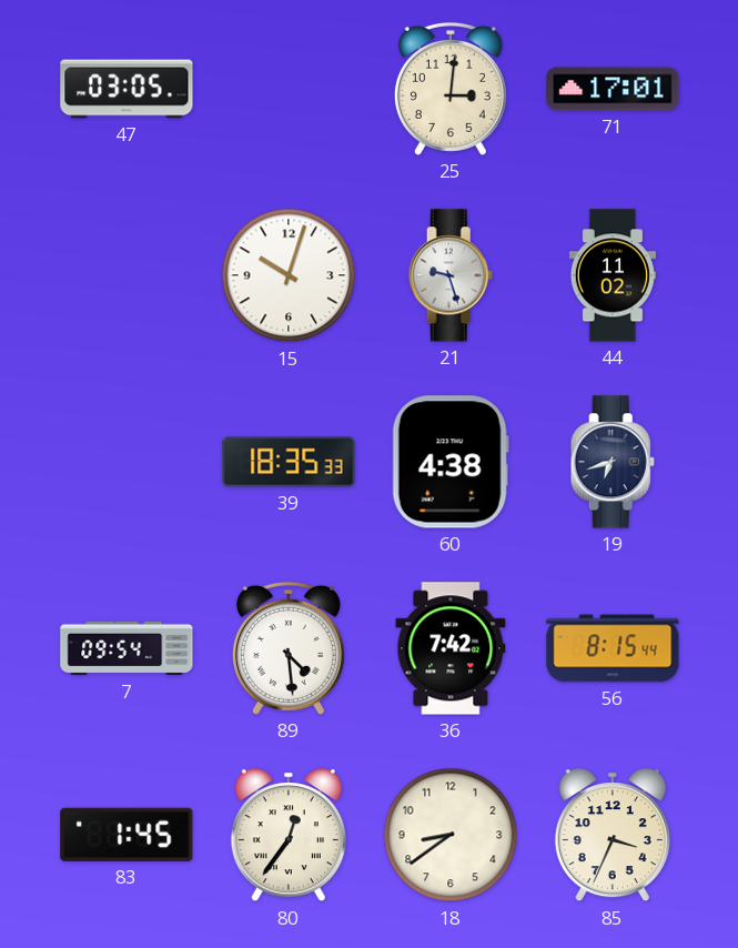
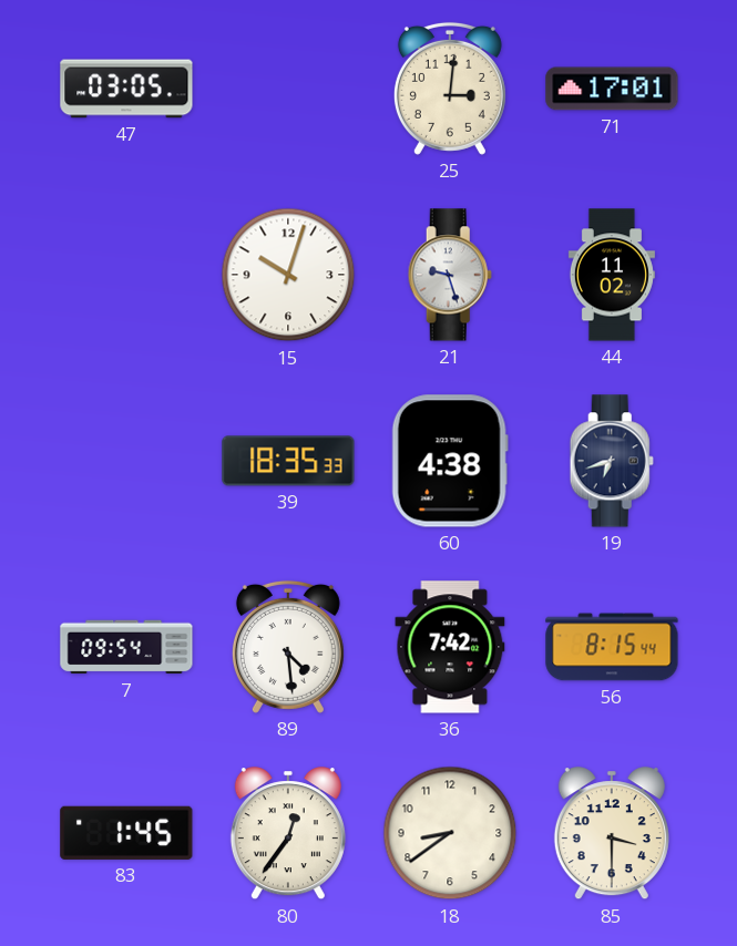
85: 3:34 -> 3:30 (612, 834)
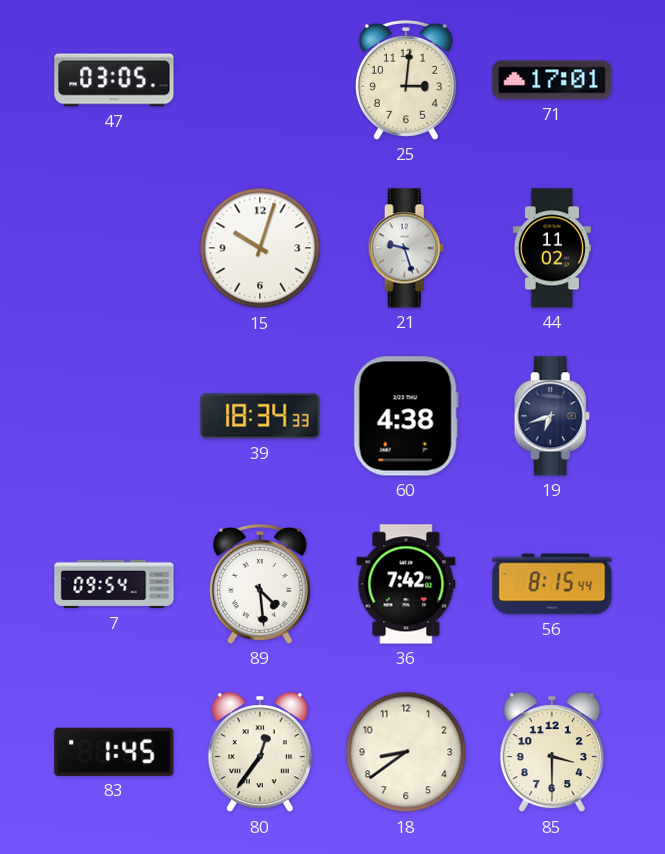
39: 18:35 -> 18:34 (260, 416)
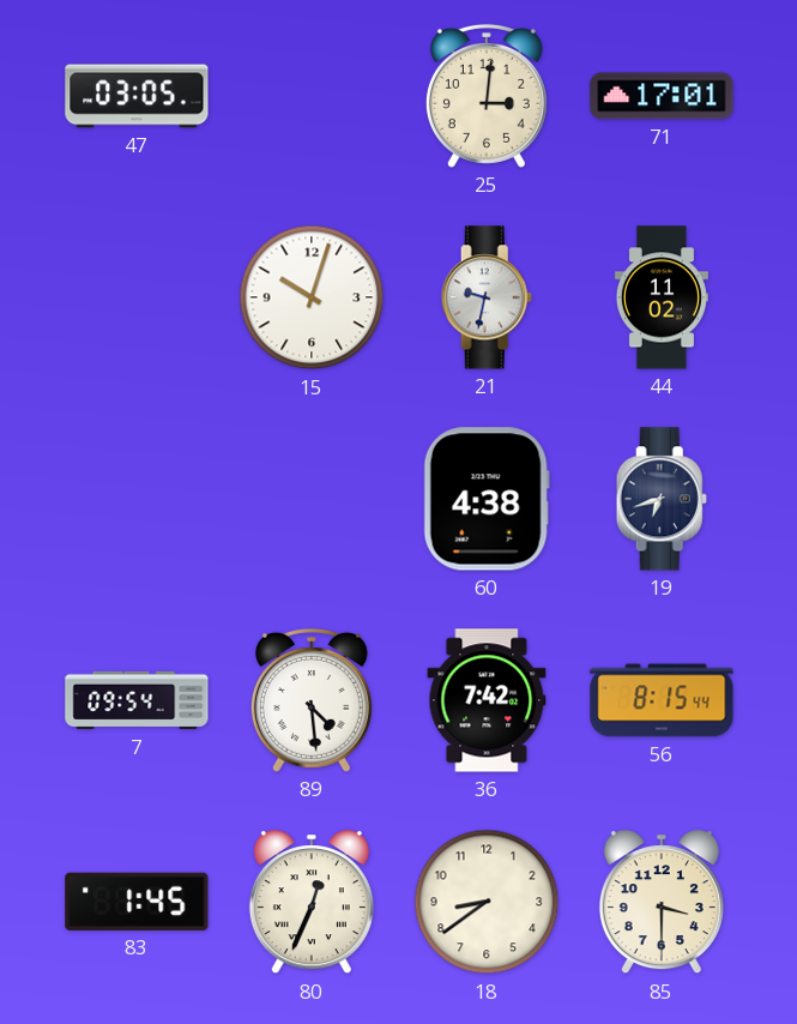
21: 9:27 -> 9:32 (487, 297)
39: 18:34 -> none (260, 416)
80: 12:36 -> 12:34 (312, 903)
